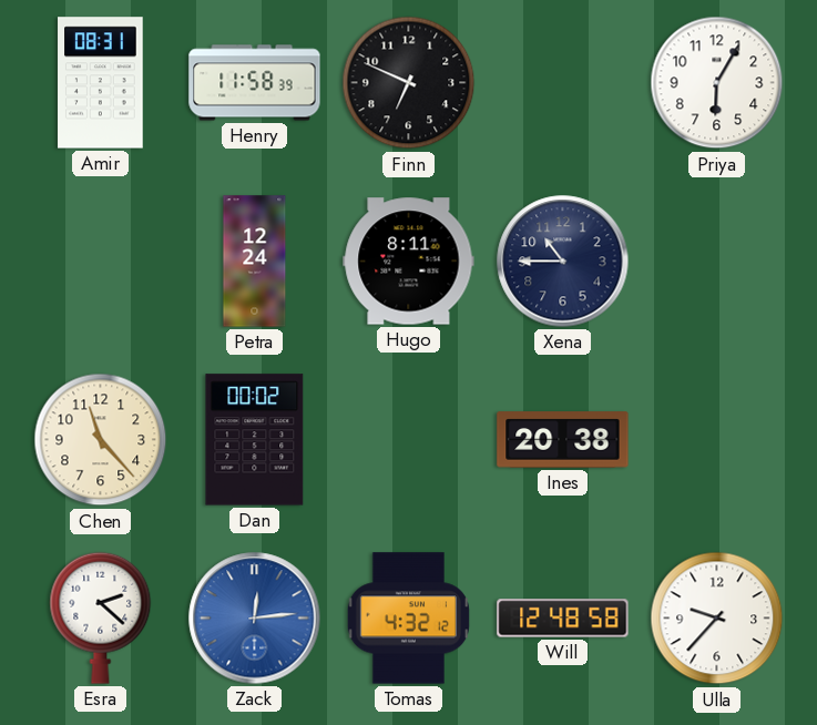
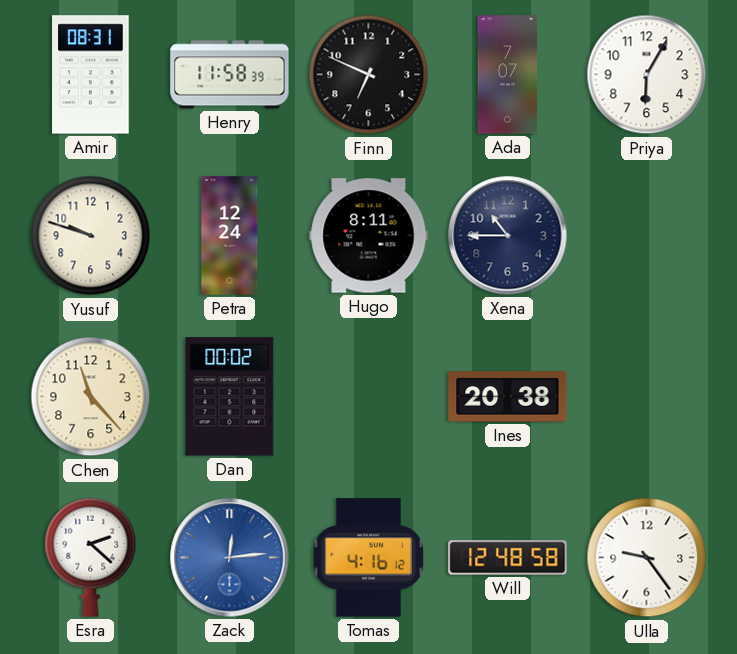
Ada: none -> 7:07 (508, 75)
Yusuf: none -> 9:48 (91, 236)
Tomas: 4:32 -> 4:16 (368, 558)
Ulla: 9:37 -> 9:24 (647, 558)
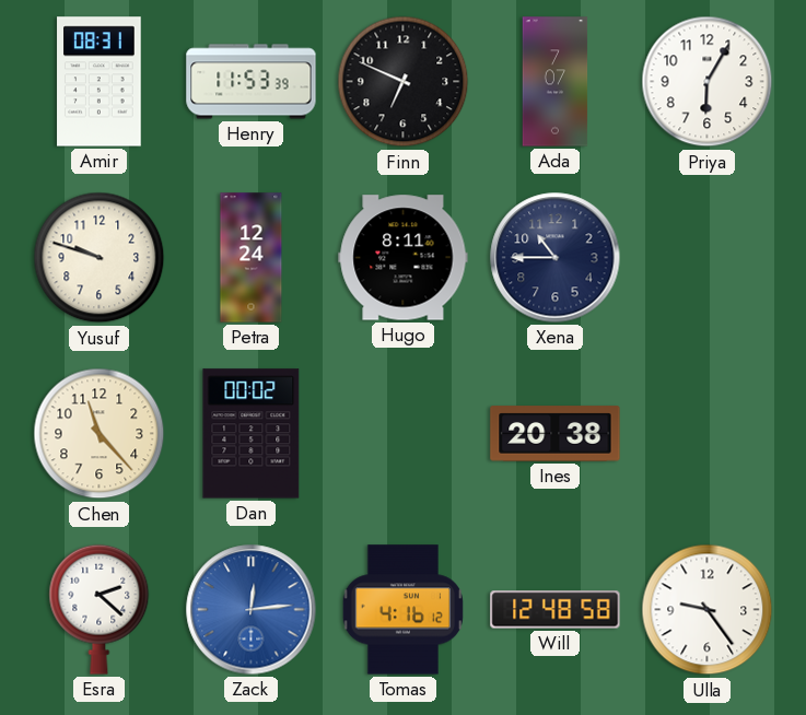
Henry: 11:58 -> 11:53 (252, 82)
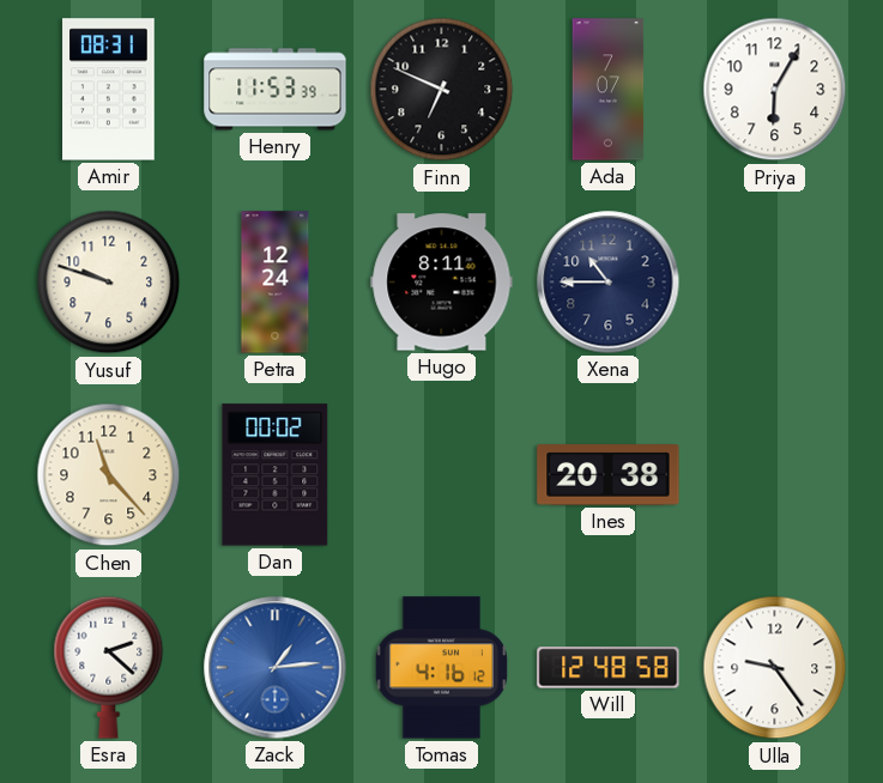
Zack: 12:14 -> 1:14 (276, 668)
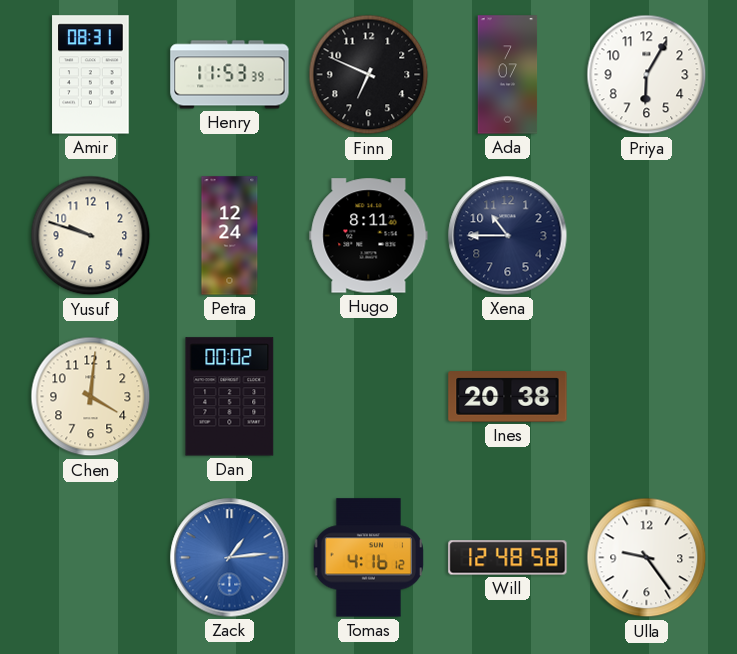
Chen: 11:23 -> 4:01 (91, 397)
Esra: 2:22 -> none (109, 667)
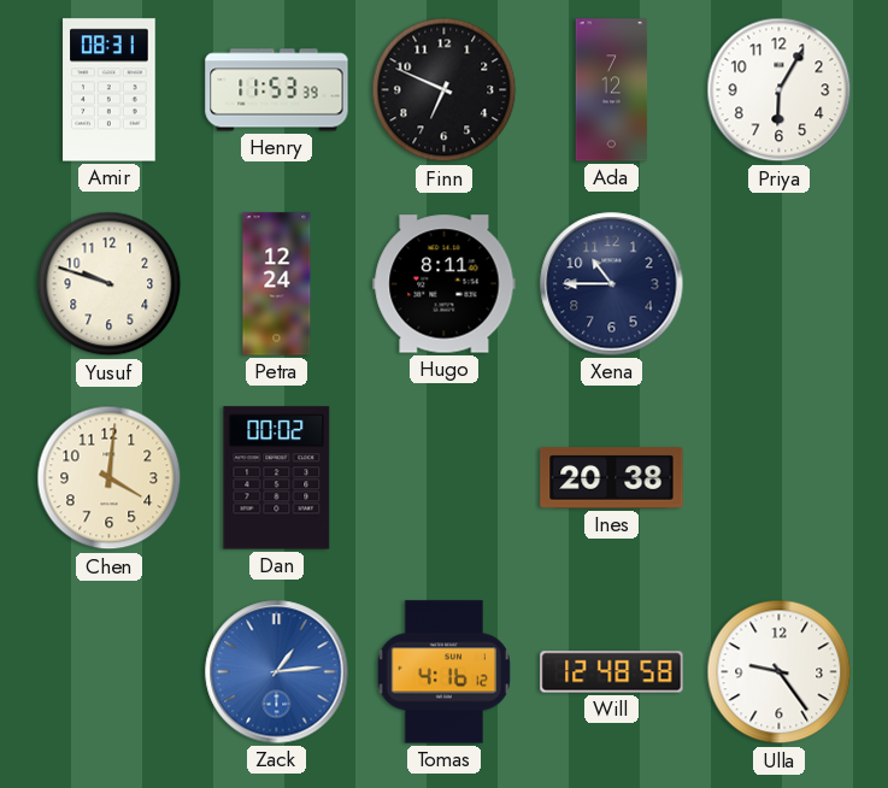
Ada: 7:07 -> 7:12 (612, 90)
